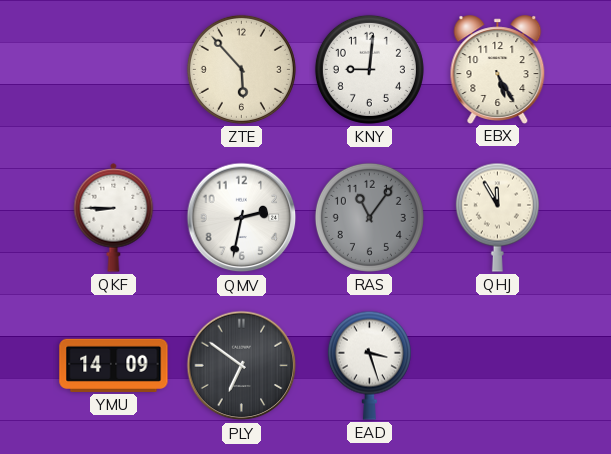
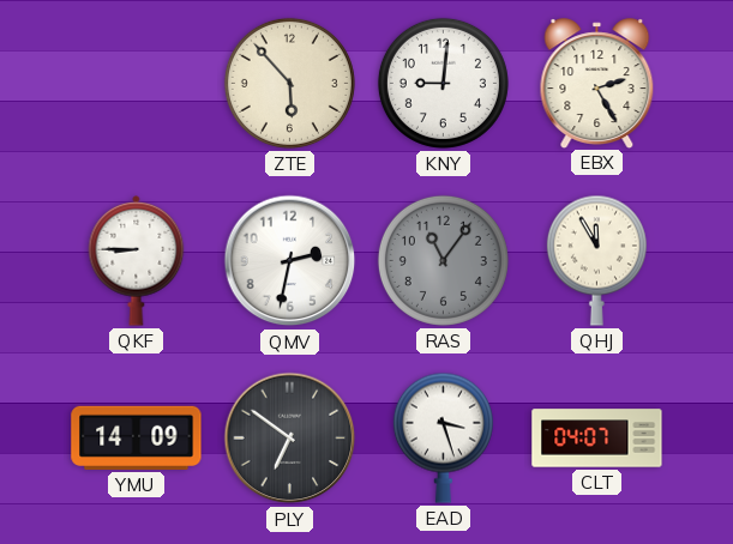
EBX: 5:25 -> 2:25 (597, 83)
CLT: none -> 04:07 (597, 439)
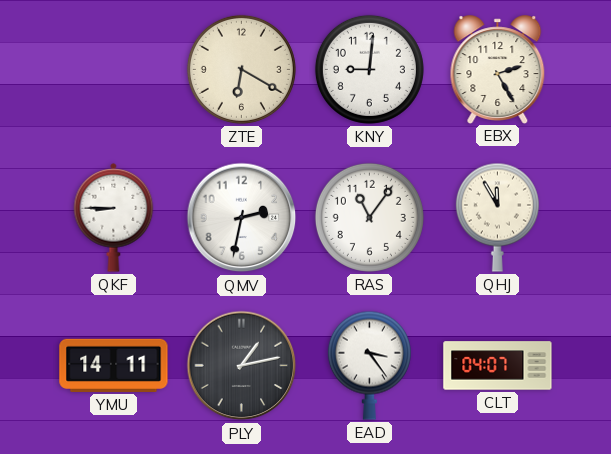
ZTE: 5:53 -> 6:20 (241, 69)
RAS dial: grey -> white (369, 217)
YMU: 14:09 -> 14:11 (114, 365)
PLY: 6:51 -> 1:13 (242, 366)
EAD: 3:27 -> 3:24 (369, 365)
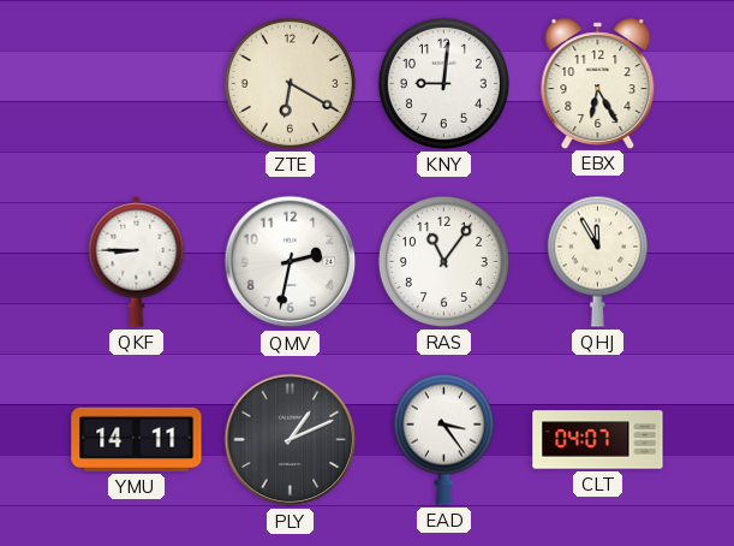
EBX: 2:25 -> 6:25 (598, 83)
PLY: 1:13 -> 1:11 (291, 440)
